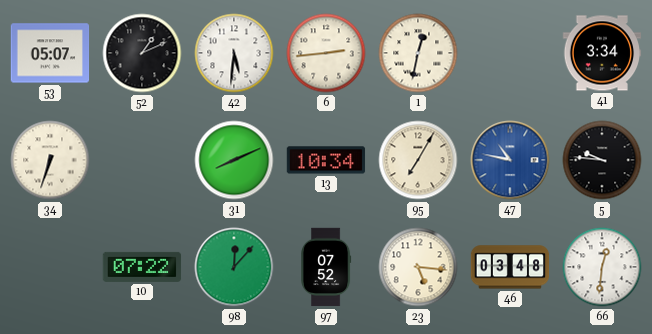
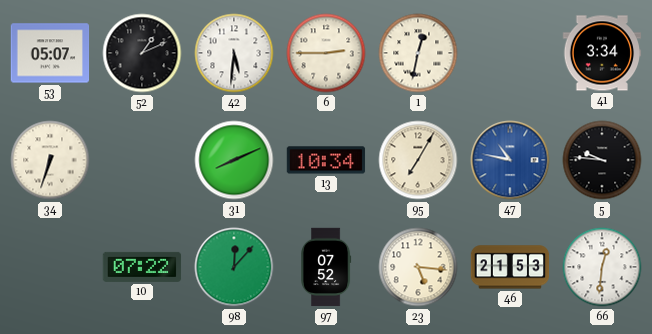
6: 2:44 -> 2:45 (326, 53)
46: 03:48 -> 21:53 (510, 267)
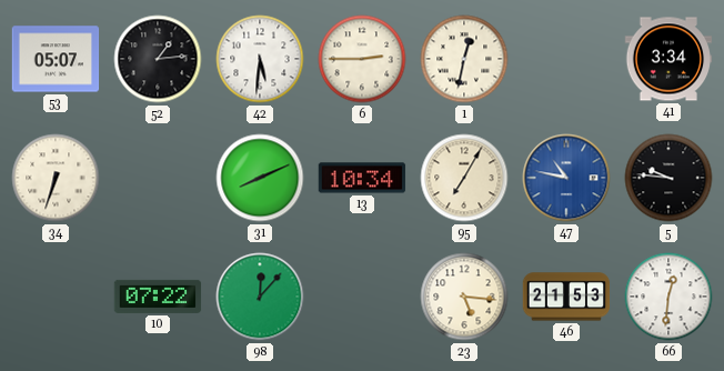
52: 1:11 -> 1:14 (158, 59)
97: 07:52 -> none (327, 267)
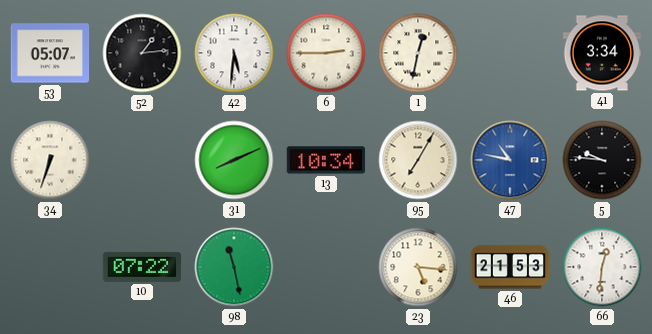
98: 12:07 -> 11:28 (234, 267)
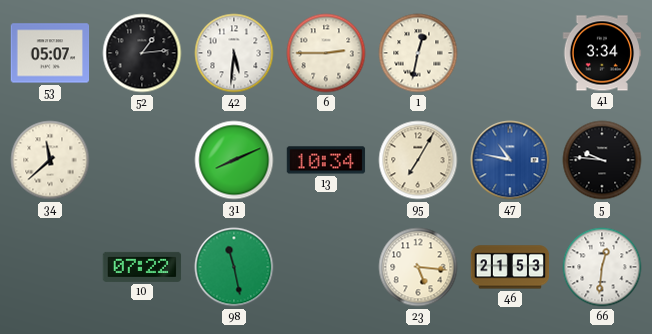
34: 6:33 -> 11:38 (50, 160)
